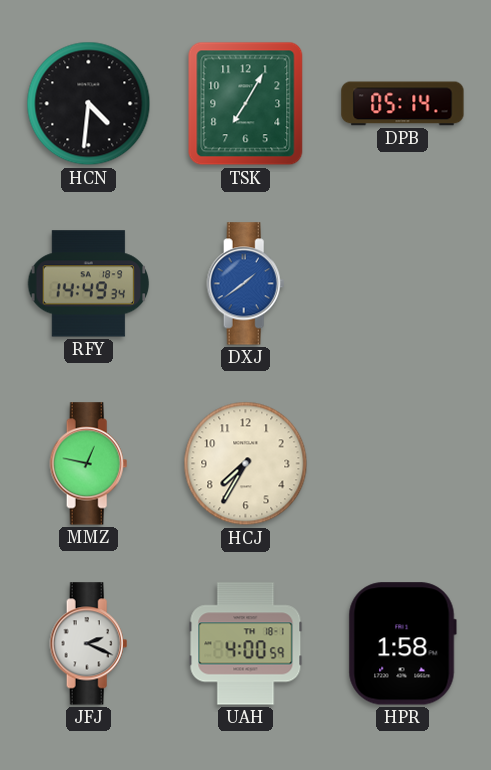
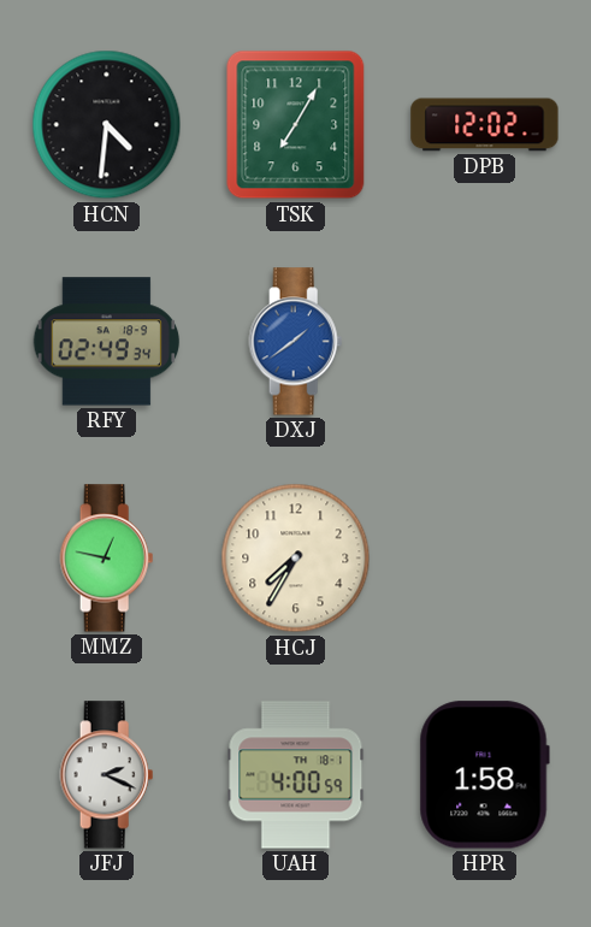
DPB: 05:14 -> 12:02 (485, 125)
RFY: 14:49 -> 02:49 (107, 342)
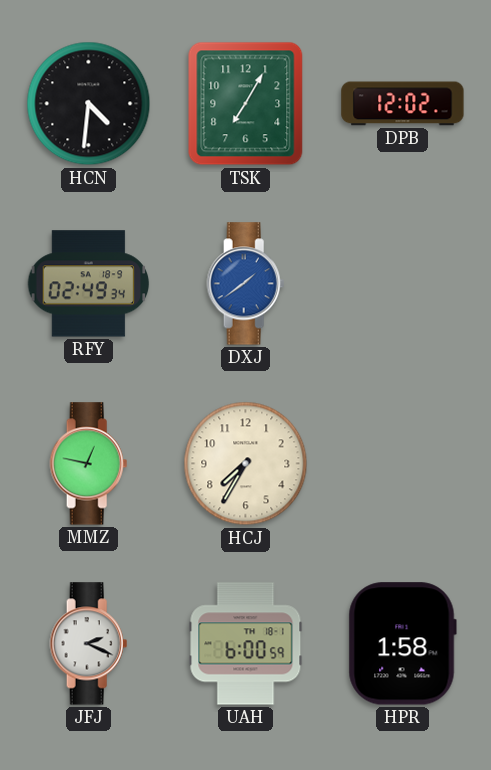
UAH: 4:00 -> 6:00 (246, 644)
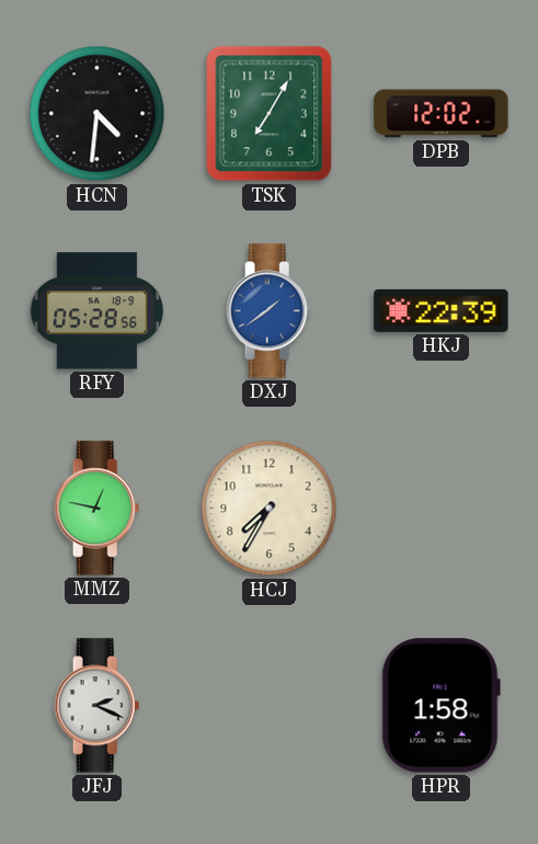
RFY: 02:49 -> 05:28 (98, 311)
HKJ: none -> 22:39 (442, 310)
UAH: 6:00 -> none (246, 644)
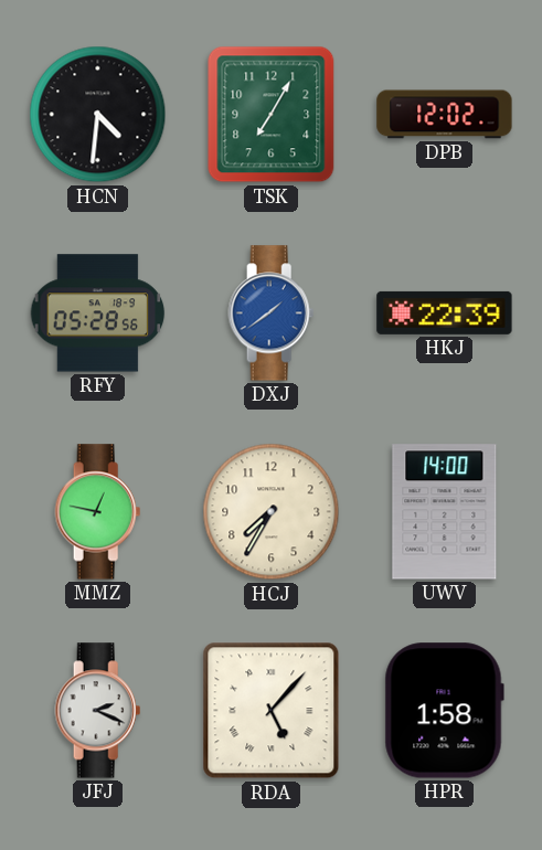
UWV: none -> 14:00 (445, 512)
RDA: none -> 5:07 (272, 711)
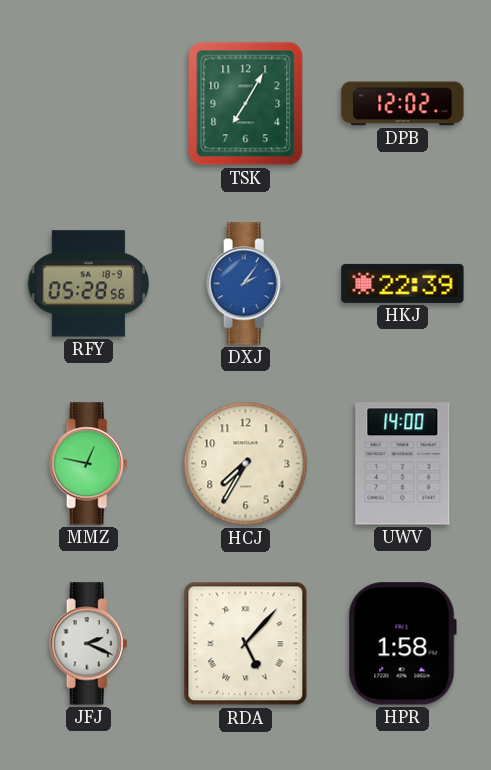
HCN: 4:31 -> none (98, 115)
DXJ: 1:39 -> 2:06 (246, 284)
